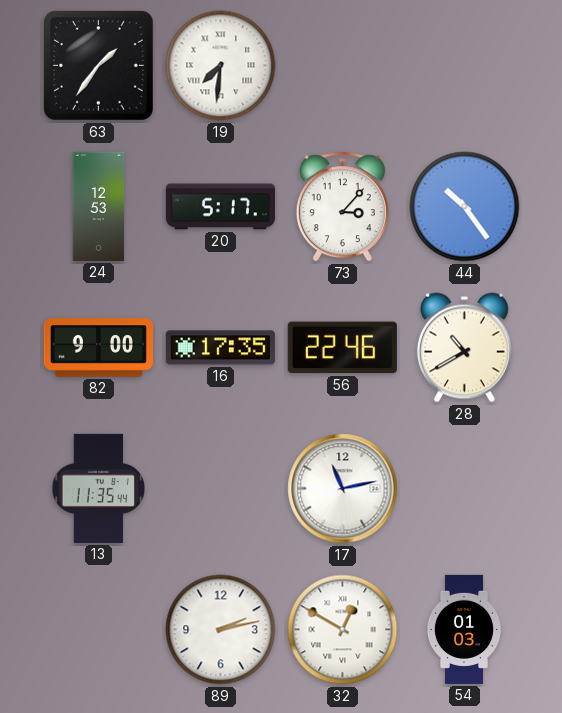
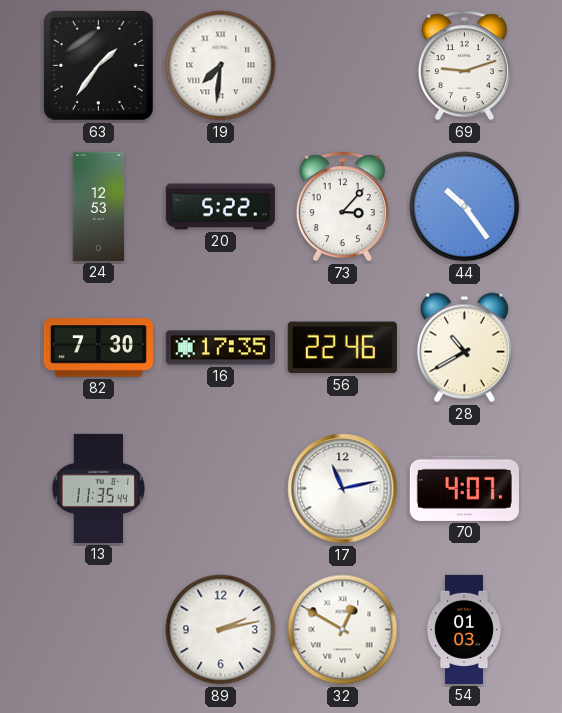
69: none -> 9:12 (464, 66)
20: 5:17 -> 5:22 (220, 207)
82: 9:00 -> 7:30 (98, 348)
70: none -> 4:07 (464, 488)
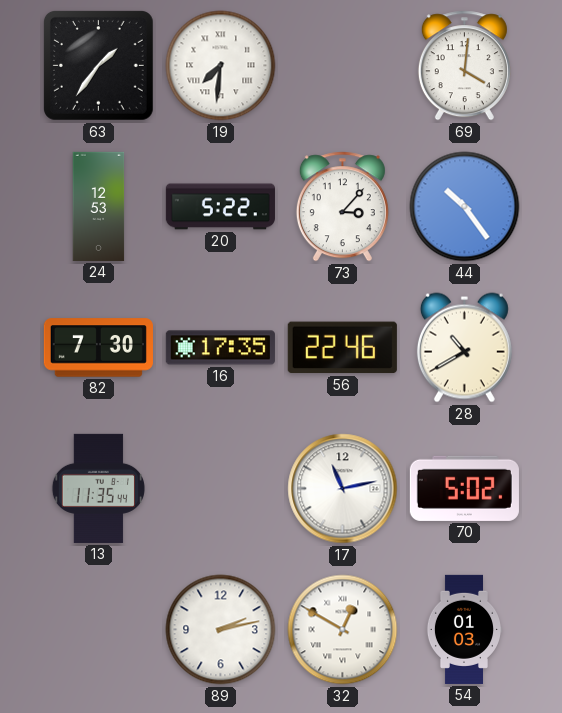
69: 9:12 -> 4:01 (464, 66)
70: 4:07 -> 5:02 (464, 488)
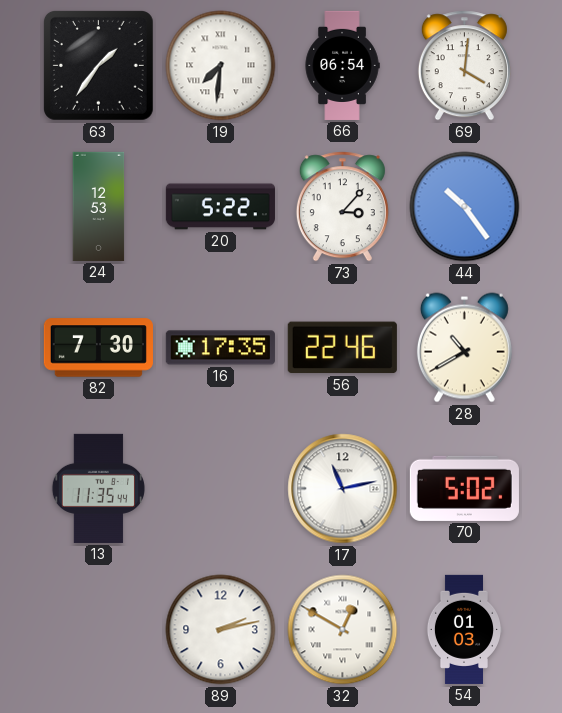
66: none -> 06:54 (342, 65)
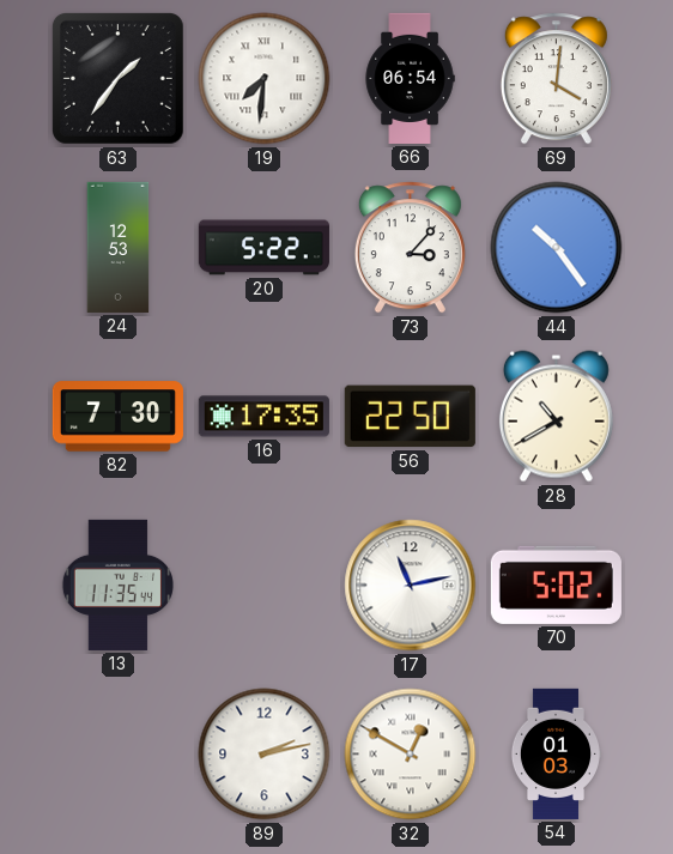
56: 22:46 -> 22:50 (410, 417)
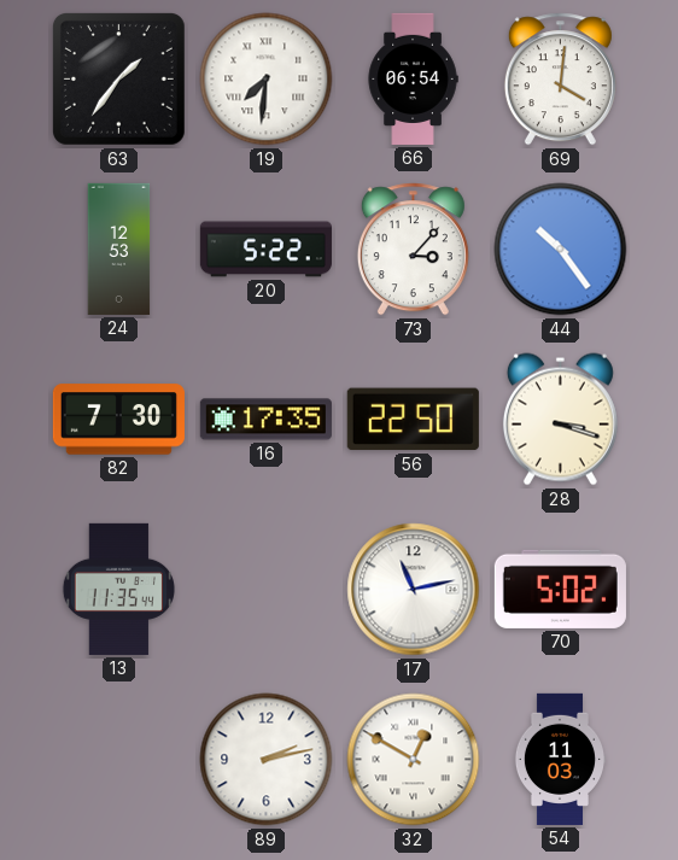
28: 10:40 -> 3:18 (560, 420)
54: 01:03 -> 11:03 (559, 759)
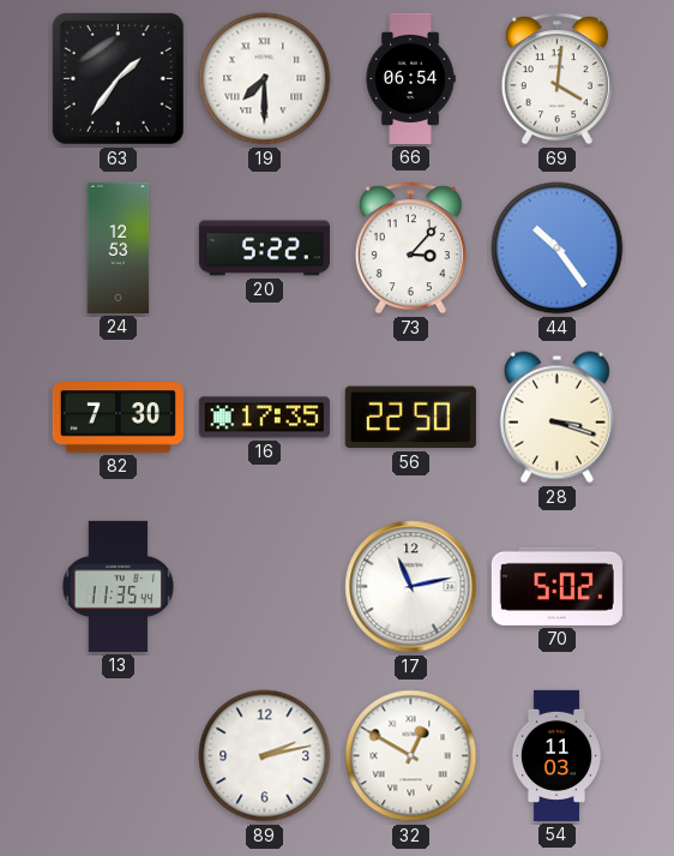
19: 7:31 -> 7:30 (265, 79)
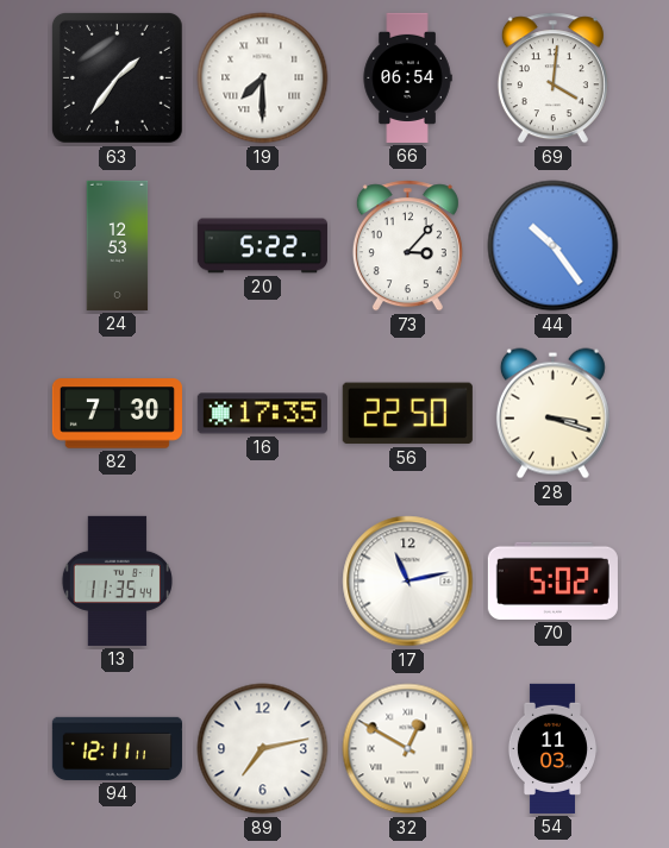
94: none -> 12:11 (117, 748)
89: 2:13 -> 7:13 (263, 749)
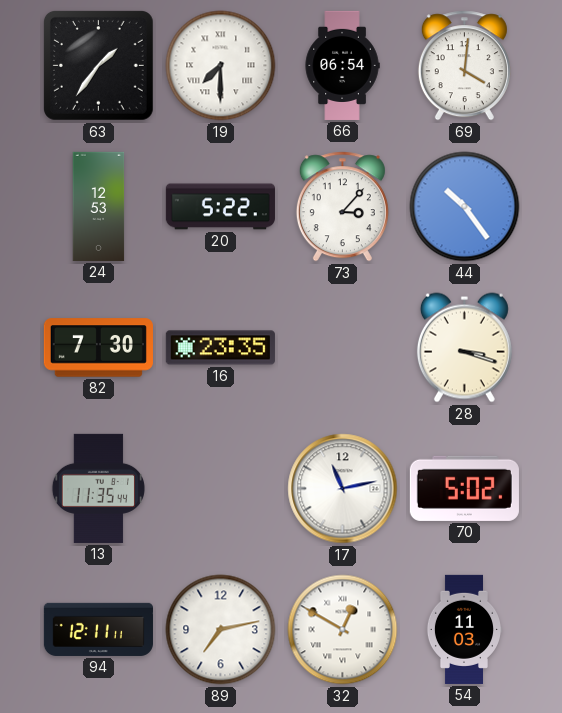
16: 17:35 -> 23:35 (220, 348)
56: 22:50 -> none (407, 414)
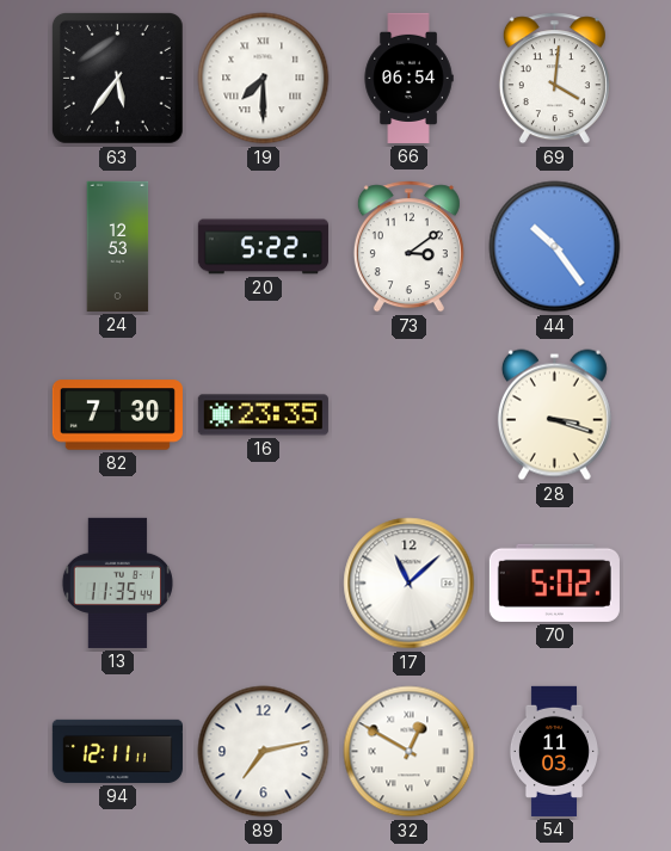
63: 1:36 -> 5:36 (117, 78)
73: 3:07 -> 3:09 (408, 247)
17: 11:13 -> 11:08 (410, 584)
